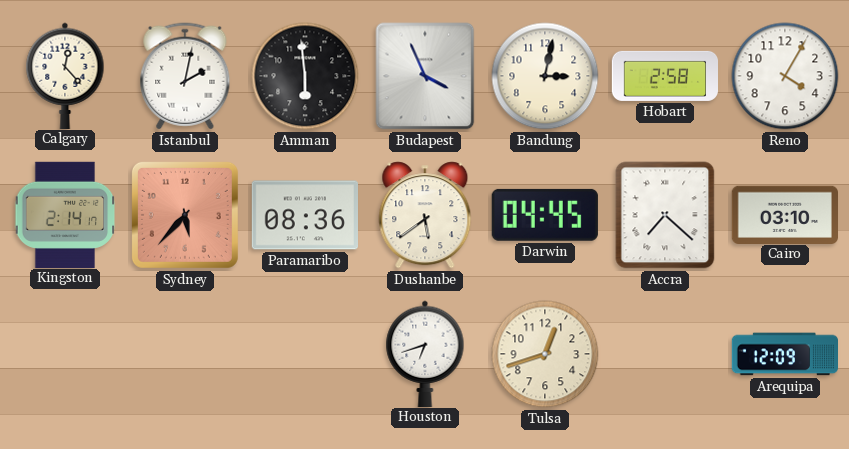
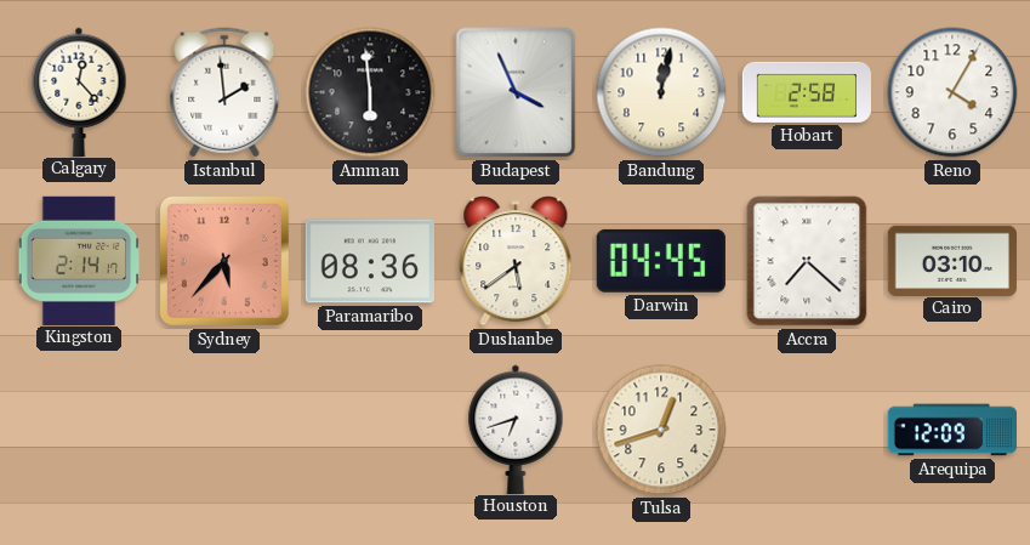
Istanbul: 2:02 -> 1:59 (224, 92)
Bandung: 3:02 -> 12:02 (661, 92)
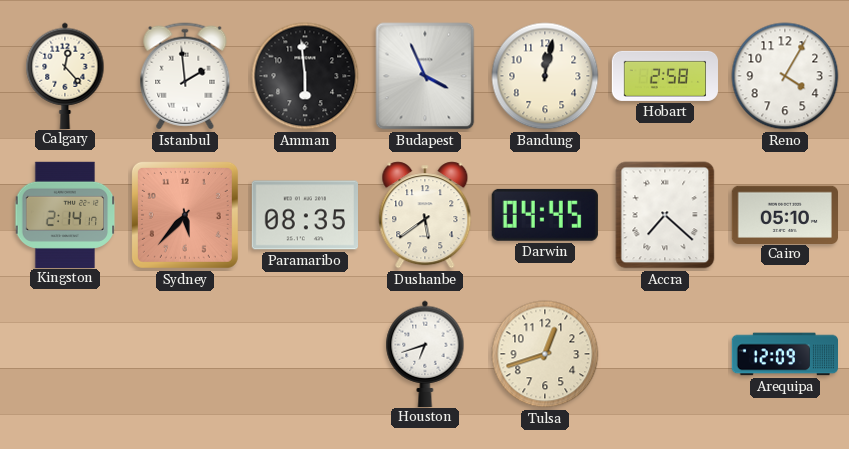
Paramaribo: 08:36 -> 08:35 (304, 215)
Cairo: 03:10 -> 05:10 (784, 214)
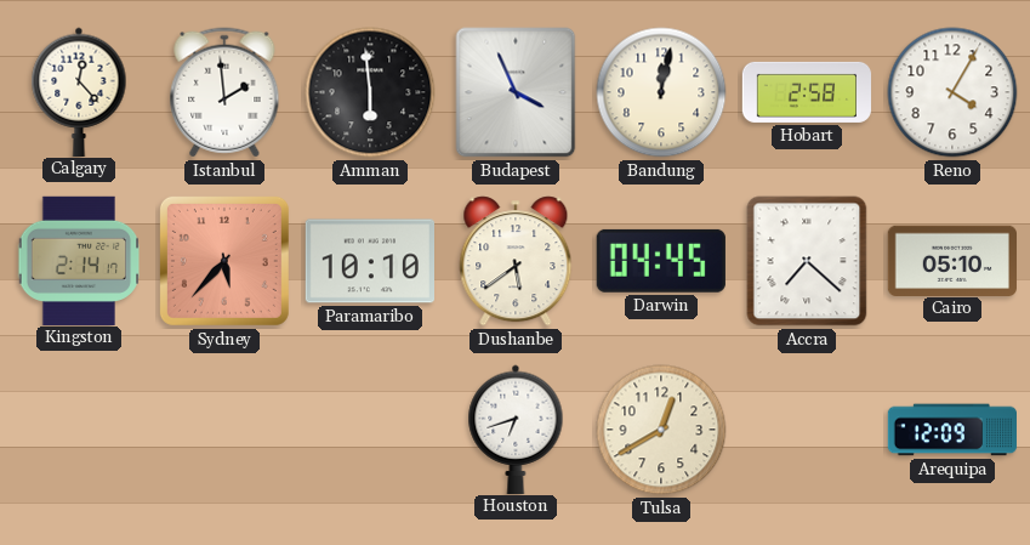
Paramaribo: 08:35 -> 10:10 (369, 261)
Tulsa: 12:42 -> 12:40 (661, 430)
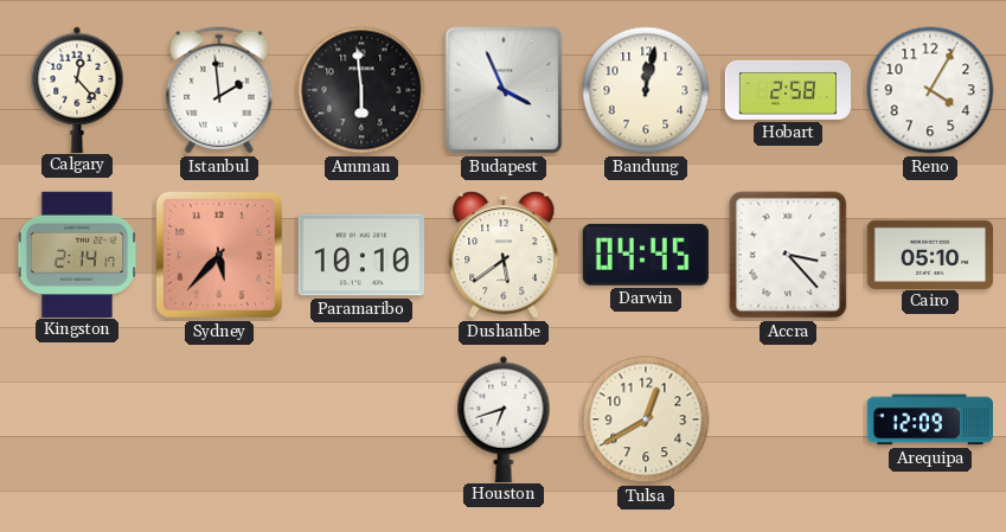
Accra: 7:22 -> 3:23 (788, 255)
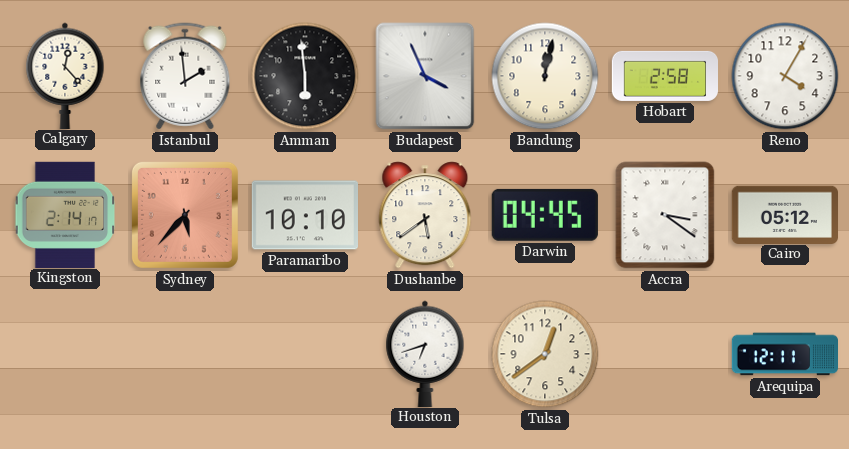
Accra: 3:23 -> 3:21 (665, 215)
Cairo: 05:10 -> 05:12 (784, 214)
Tulsa: 12:40 -> 12:39 (545, 354)
Arequipa: 12:09 -> 12:11 (784, 354)
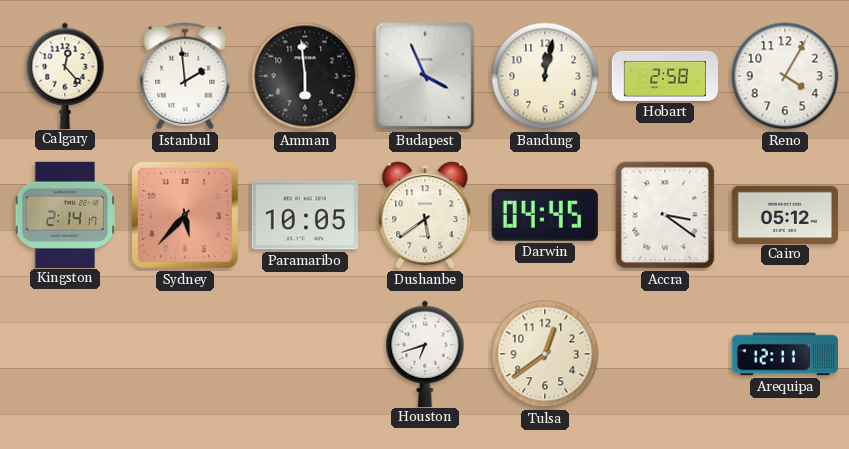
Paramaribo: 10:10 -> 10:05 (304, 215)
